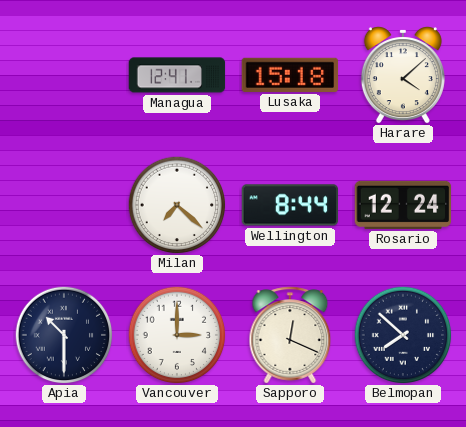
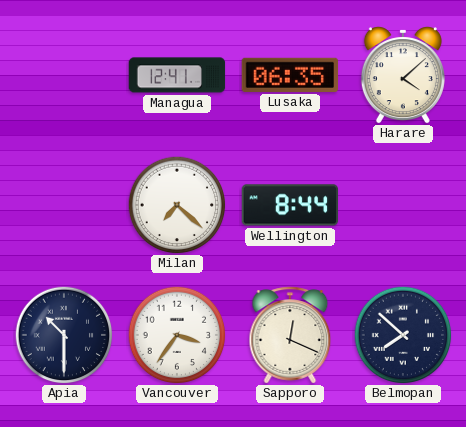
Lusaka: 15:18 -> 06:35 (290, 75)
Rosario: 12:24 -> none (403, 205)
Vancouver: 3:00 -> 3:36 (177, 335)
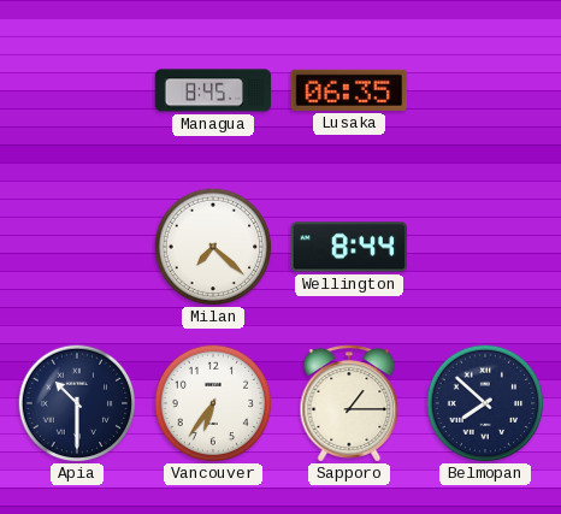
Managua: 12:41 -> 8:45 (213, 90)
Harare: 4:08 -> none (403, 75)
Vancouver: 3:36 -> 6:36 (213, 403)
Sapporo: 12:19 -> 1:15 (349, 403)
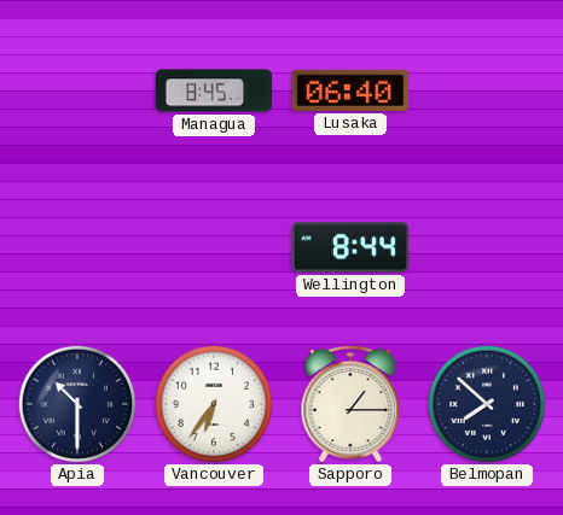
Lusaka: 06:35 -> 06:40 (350, 90)
Milan: 7:22 -> none (213, 247)
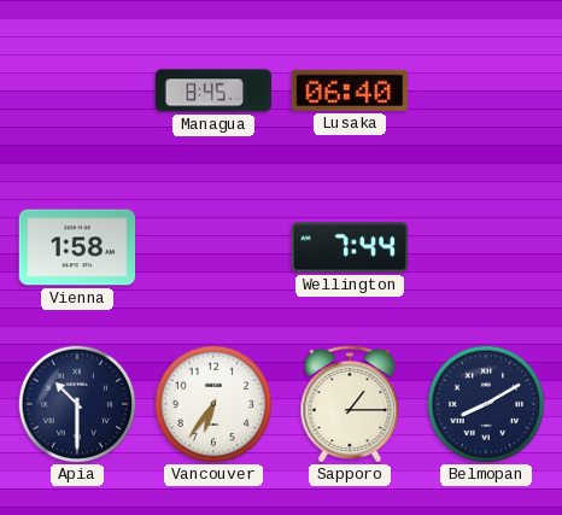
Vienna: none -> 1:58 (77, 247)
Wellington: 8:44 -> 7:44 (350, 247)
Belmopan: 7:52 -> 8:10 (486, 404)
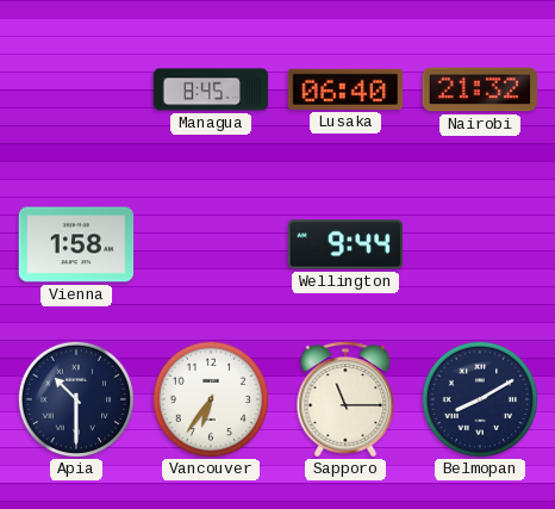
Nairobi: none -> 21:32 (480, 89)
Wellington: 7:44 -> 9:44 (345, 244)
Sapporo: 1:15 -> 11:15 (345, 399)
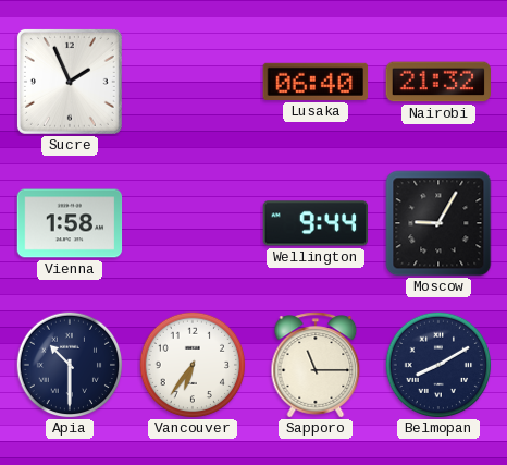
Sucre: none -> 1:56 (70, 82)
Managua: 8:45 -> none (211, 89)
Moscow: none -> 9:05 (438, 223)
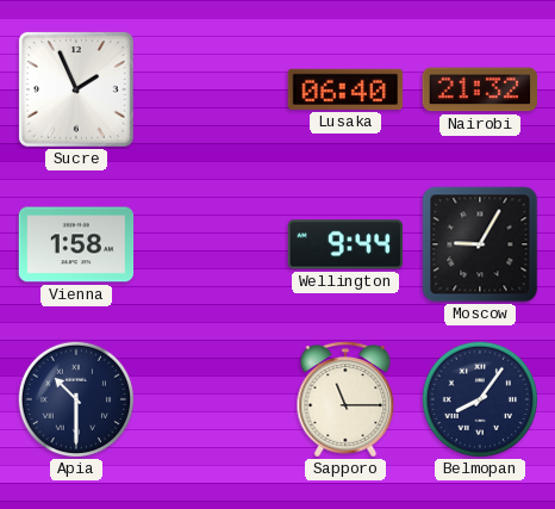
Vancouver: 6:36 -> none (193, 365)
Belmopan: 8:10 -> 8:06 (480, 399)
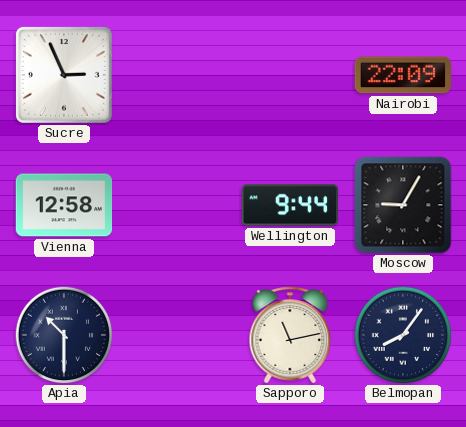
Sucre: 1:56 -> 2:56 (64, 75)
Lusaka: 06:40 -> none (345, 89)
Nairobi: 21:32 -> 22:09 (403, 75)
Vienna: 1:58 -> 12:58 (64, 205)
Sapporo: 11:15 -> 11:13 (290, 335)
